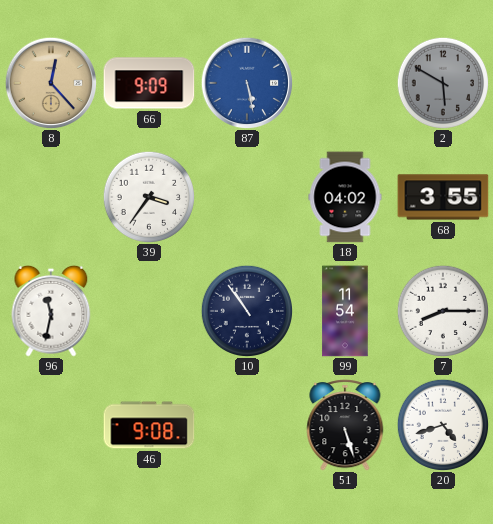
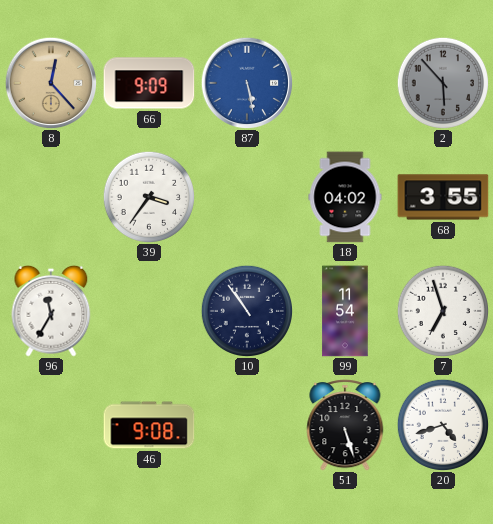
2: 5:50 -> 5:53 (442, 82)
96: 11:32 -> 11:35 (51, 311)
7: 8:15 -> 6:57 (442, 310)
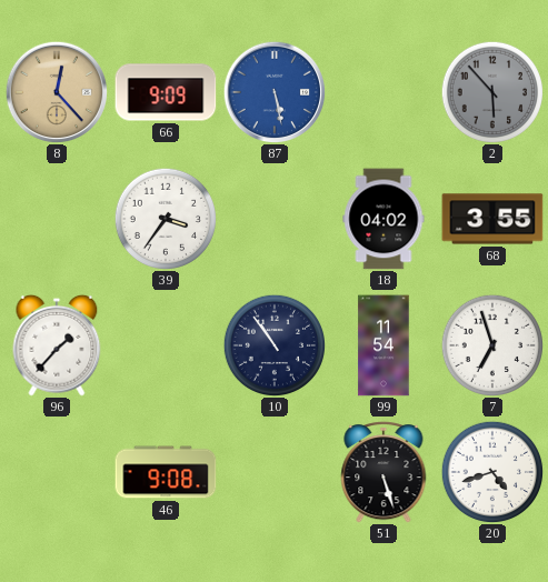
96: 11:35 -> 1:37 (57, 345)
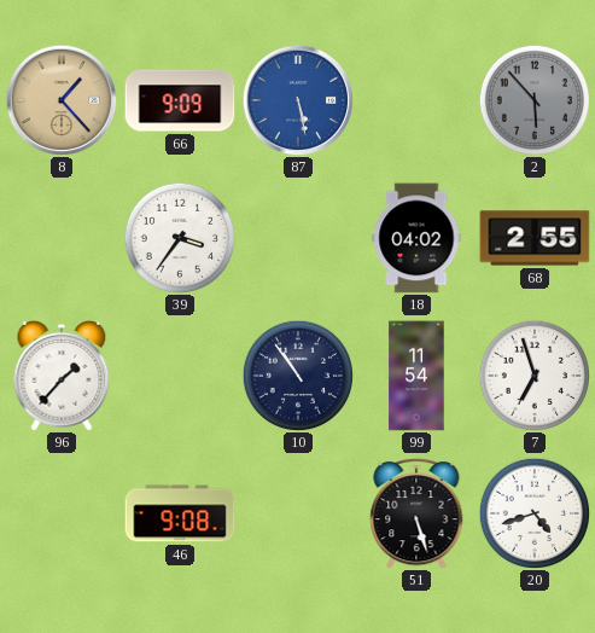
8: 12:23 -> 1:23 (62, 100)
68: 3:55 -> 2:55 (535, 238)
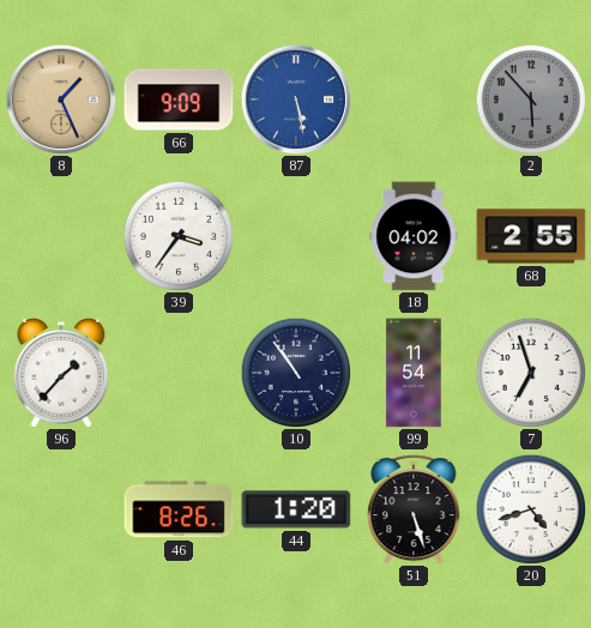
8: 1:23 -> 1:26 (61, 99)
46: 9:08 -> 8:26 (179, 509)
44: none -> 1:20 (296, 509)
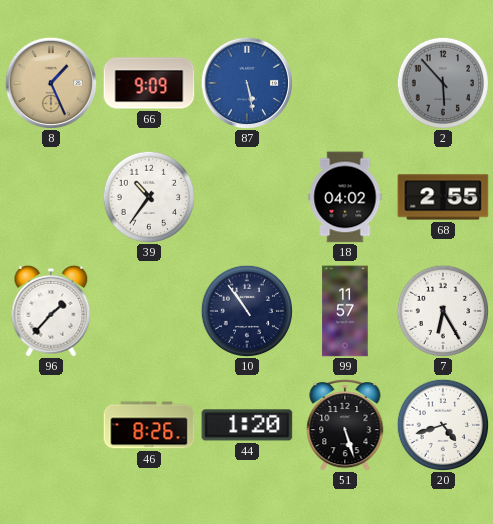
39: 3:36 -> 10:36 (148, 196)
99: 11:54 -> 11:57 (345, 311)
7: 6:57 -> 6:25 (442, 310)
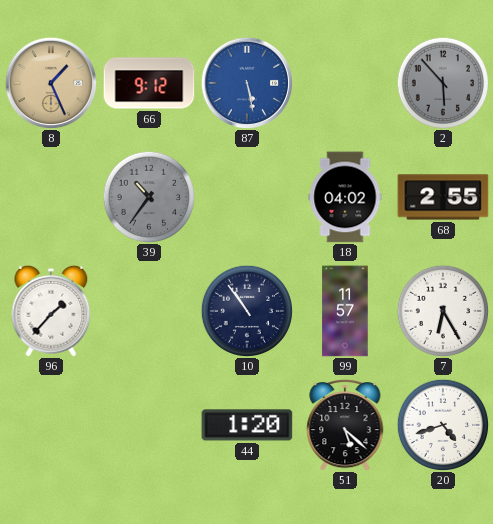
66: 9:09 -> 9:12 (149, 83)
39 dial: white -> grey (148, 196)
46: 8:26 -> none (149, 425)
51: 5:27 -> 5:22 (345, 426)
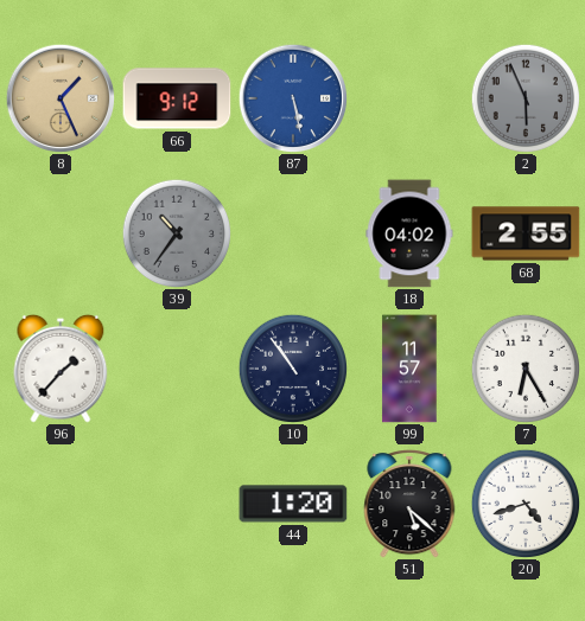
2: 5:53 -> 5:56 (524, 97)
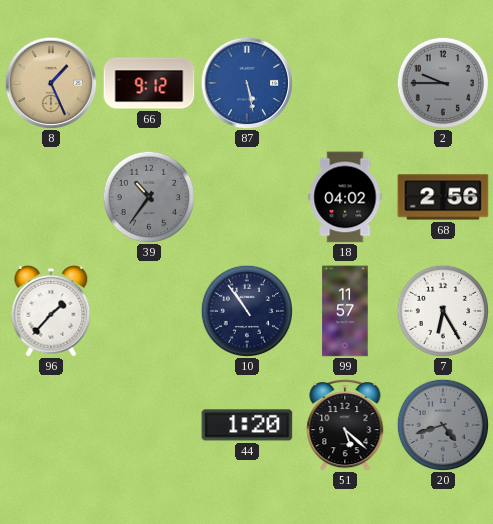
2: 5:56 -> 9:45 (442, 82)
68: 2:55 -> 2:56 (443, 197)
20 dial: white -> grey (442, 424)
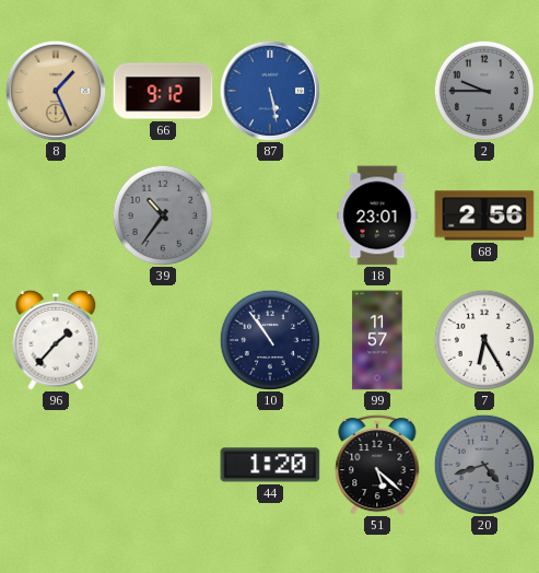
18: 04:02 -> 23:01 (377, 215)
